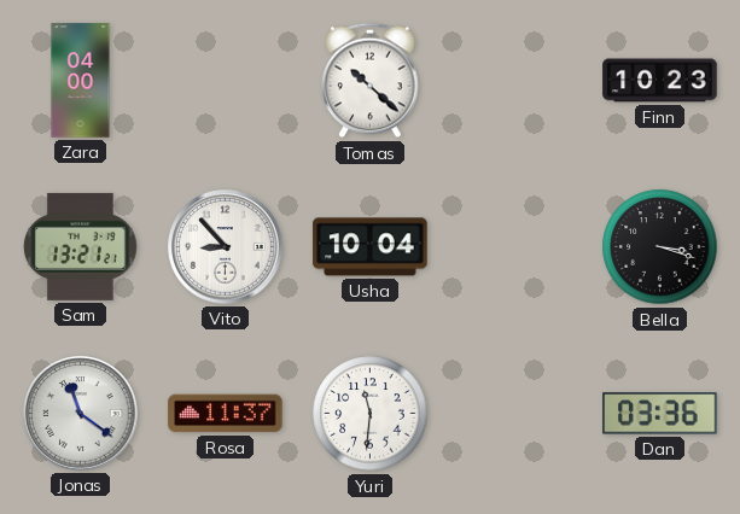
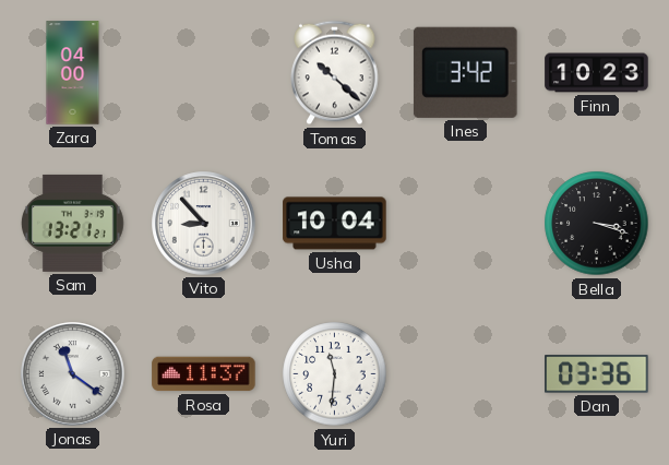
Ines: none -> 3:42 (466, 72)
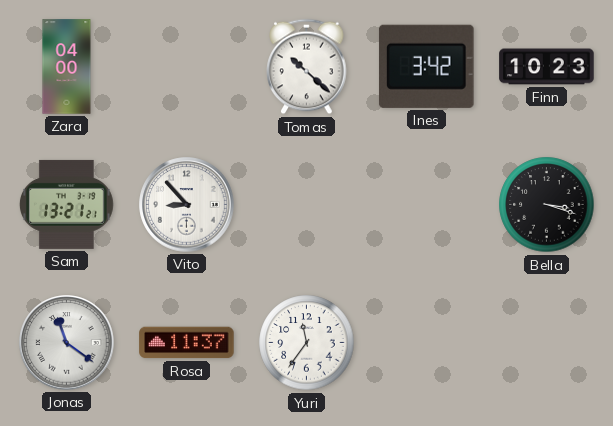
Usha: 10:04 -> none (335, 224)
Yuri: 11:31 -> 11:36 (307, 343)
Dan: 03:36 -> none (597, 374)
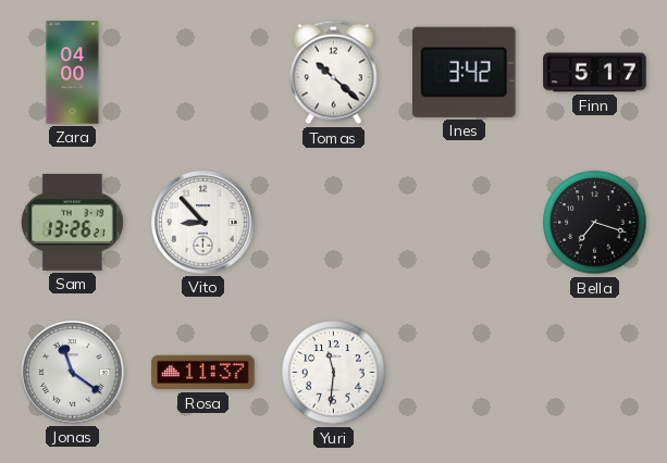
Finn: 10:23 -> 5:17 (595, 73)
Sam: 13:21 -> 13:26 (72, 222)
Bella: 3:18 -> 7:18 (595, 223)
Yuri: 11:36 -> 11:31 (334, 373)
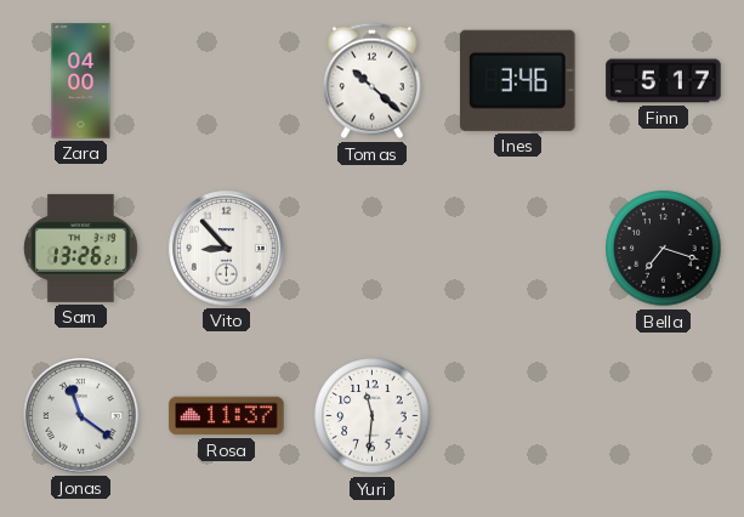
Ines: 3:42 -> 3:46 (518, 80)
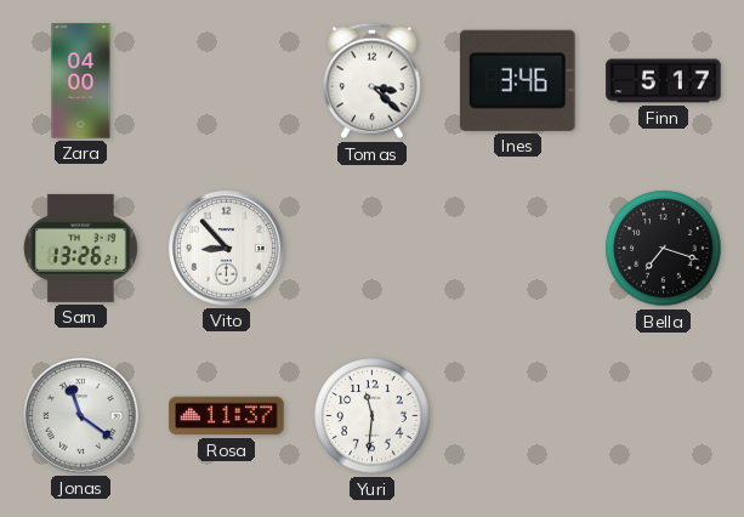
Tomas: 10:22 -> 3:22 (373, 81)
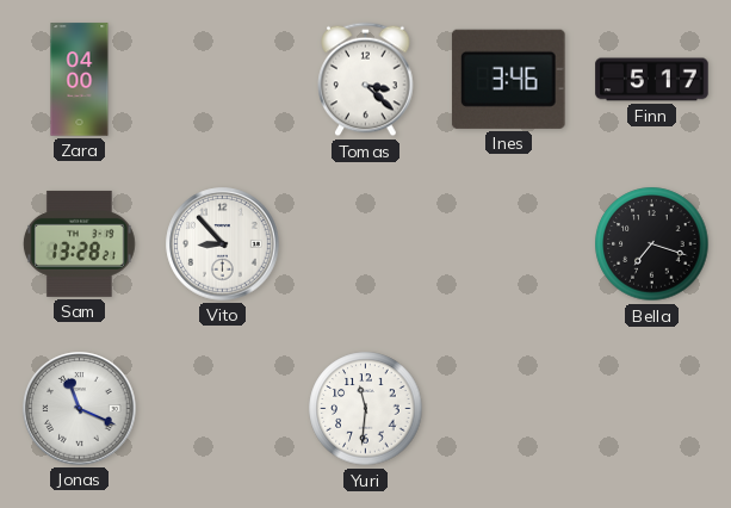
Sam: 13:26 -> 13:28 (79, 243)
Jonas: 11:21 -> 11:19 (80, 409)
Rosa: 11:37 -> none (227, 416)
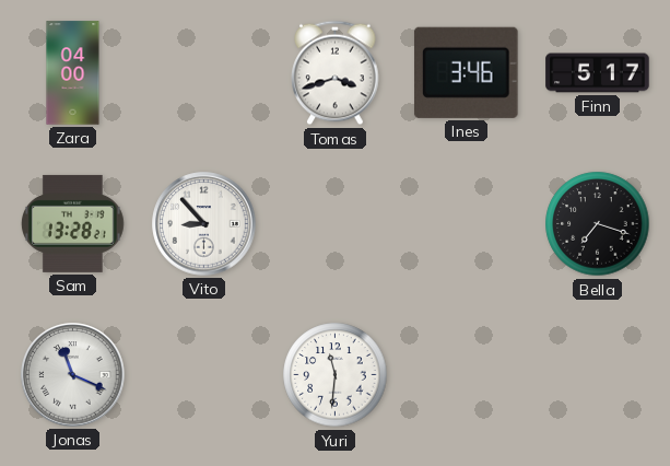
Tomas: 3:22 -> 3:42 (336, 73)
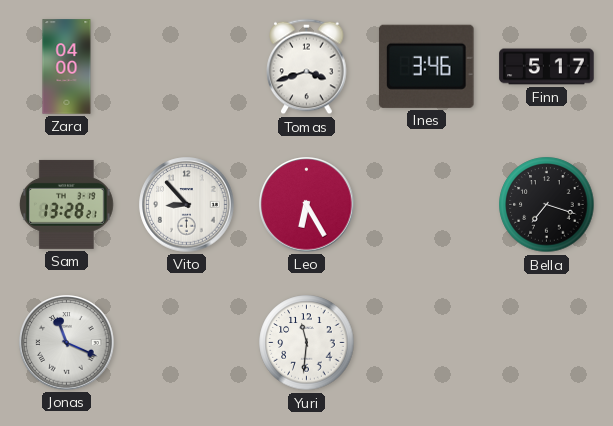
Leo: none -> 6:25 (307, 205)
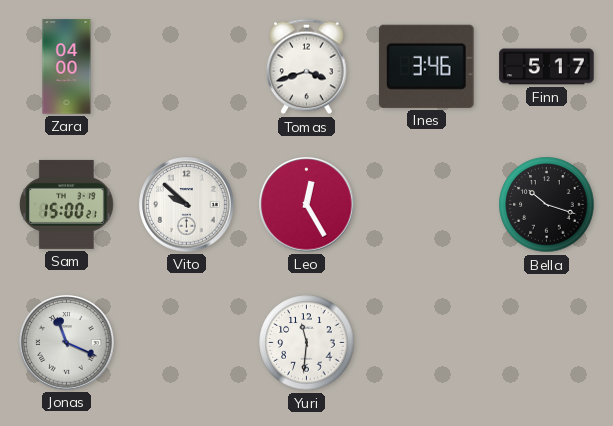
Sam: 13:28 -> 15:00 (66, 204)
Vito: 8:53 -> 9:52 (187, 205)
Leo: 6:25 -> 12:25 (307, 205)
Bella: 7:18 -> 10:18 (547, 205)
